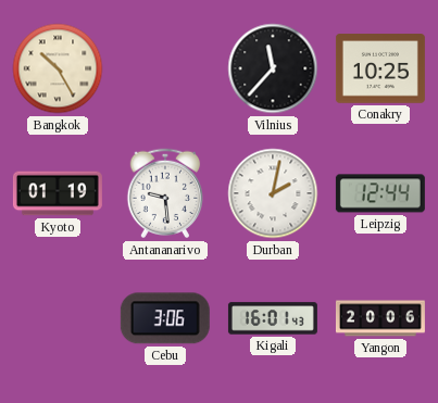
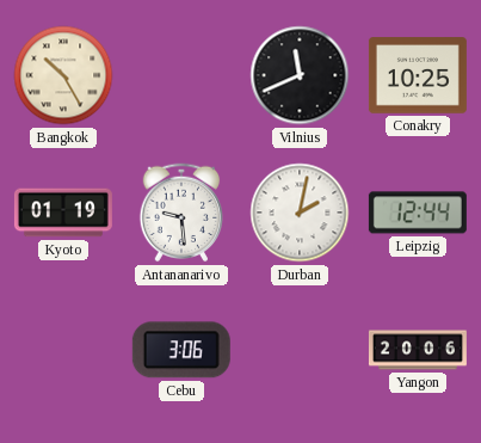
Vilnius: 11:37 -> 11:41 (300, 75)
Kigali: 16:01 -> none (273, 318)
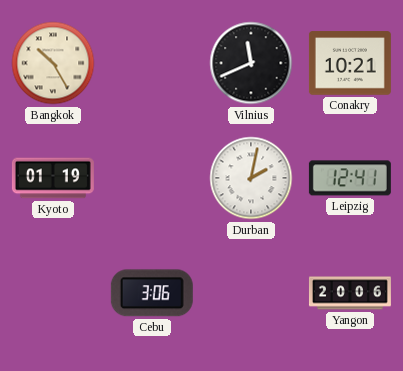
Conakry: 10:25 -> 10:21 (350, 63)
Antananarivo: 9:29 -> none (181, 213)
Leipzig: 12:44 -> 12:41 (350, 178)
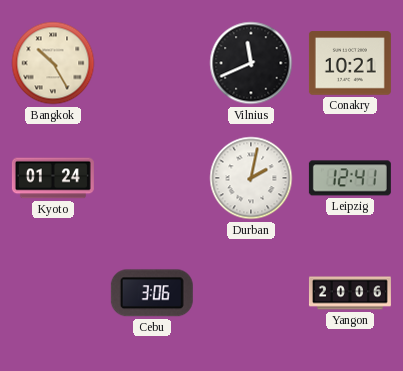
Kyoto: 01:19 -> 01:24 (53, 178)
